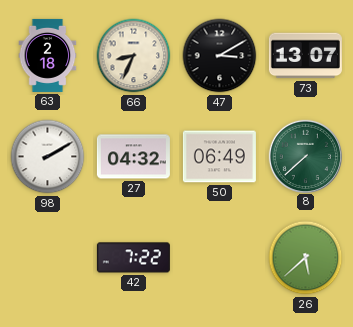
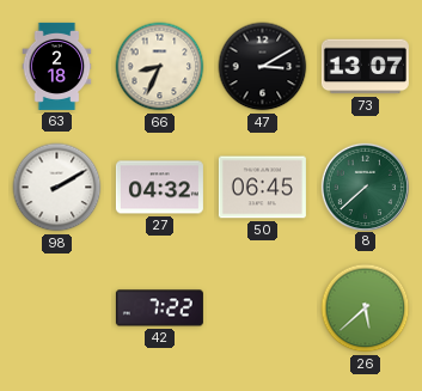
50: 06:49 -> 06:45 (262, 188)
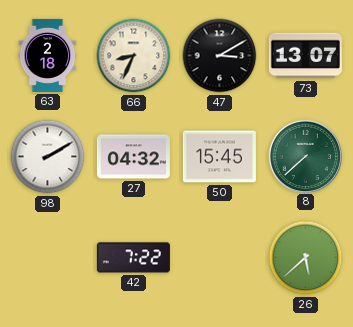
50: 06:45 -> 15:45 (219, 157)
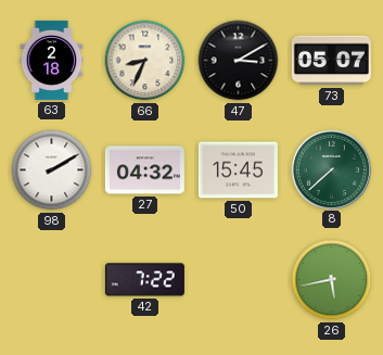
73: 13:07 -> 05:07 (331, 61)
26: 5:38 -> 5:43 (332, 280)
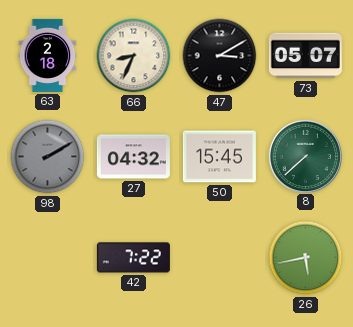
98 dial: white -> grey (48, 157)
